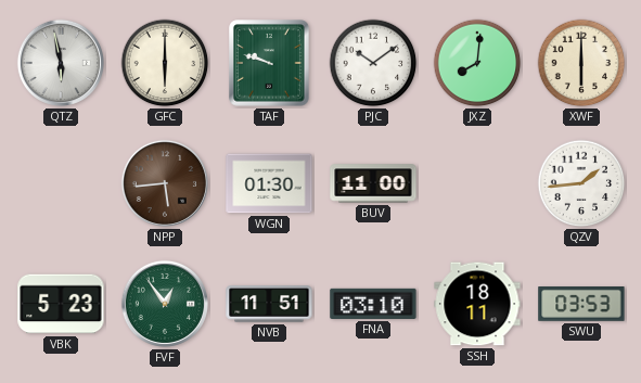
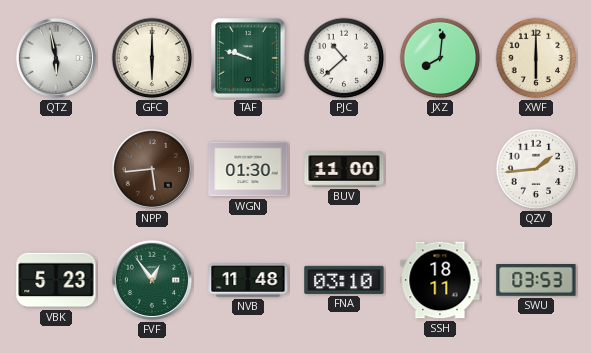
PJC: 10:09 -> 10:38 (344, 58)
NVB: 11:51 -> 11:48 (248, 280)
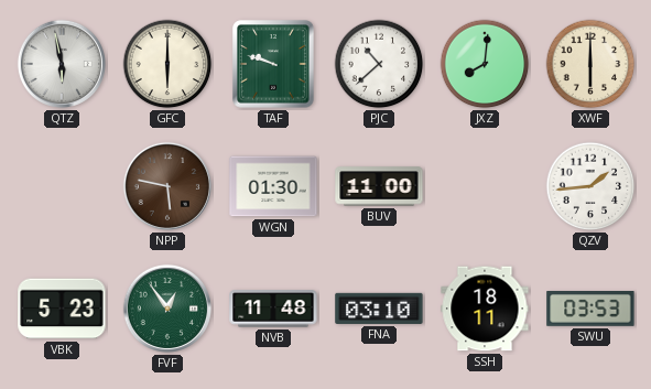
NPP: 5:44 -> 5:47 (167, 186)
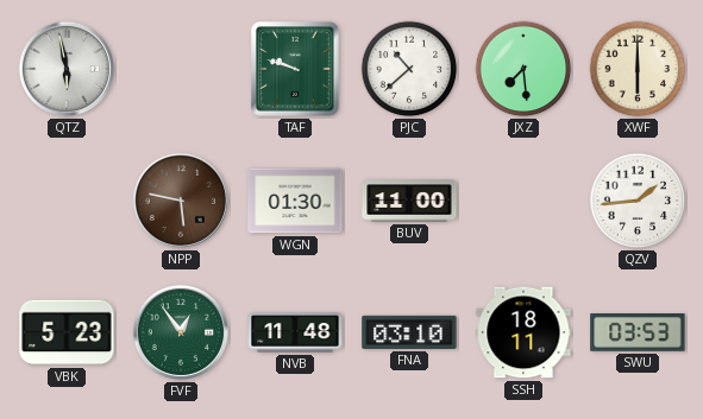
GFC: 6:00 -> none (167, 64)
JXZ: 8:01 -> 7:29 (523, 69)
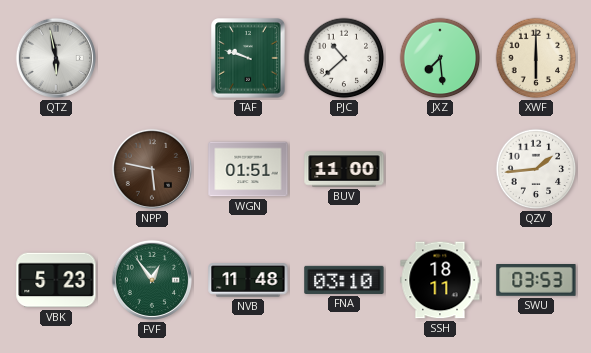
WGN: 01:30 -> 01:51 (248, 169)
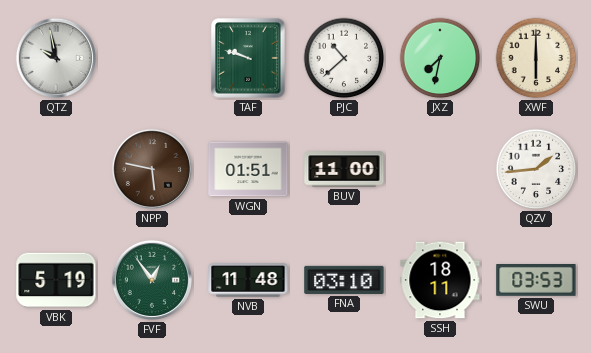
QTZ: 5:58 -> 9:58 (56, 58)
JXZ: 7:29 -> 7:32 (440, 58)
VBK: 5:23 -> 5:19 (56, 280)
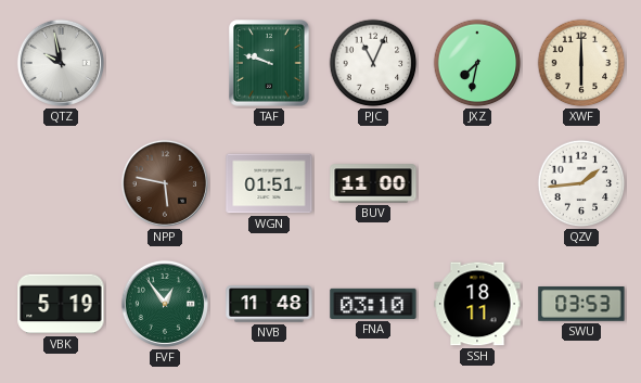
PJC: 10:38 -> 11:04 (373, 63)
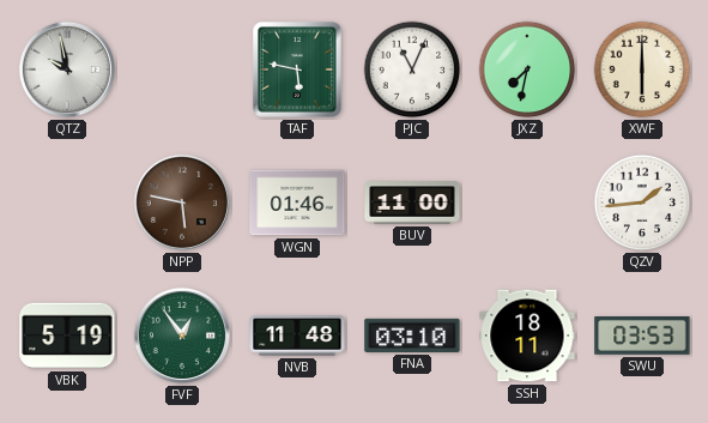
TAF: 9:48 -> 5:47 (297, 70)
WGN: 01:51 -> 01:46 (297, 203)
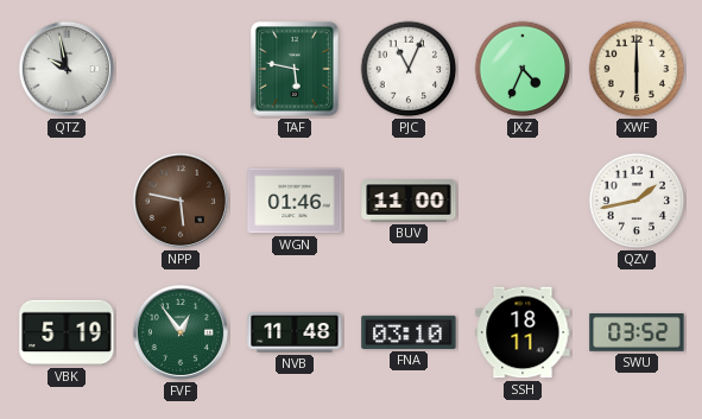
JXZ: 7:32 -> 4:34 (523, 69)
QZV: 1:44 -> 1:43 (637, 201)
SWU: 03:53 -> 03:52 (637, 334)
